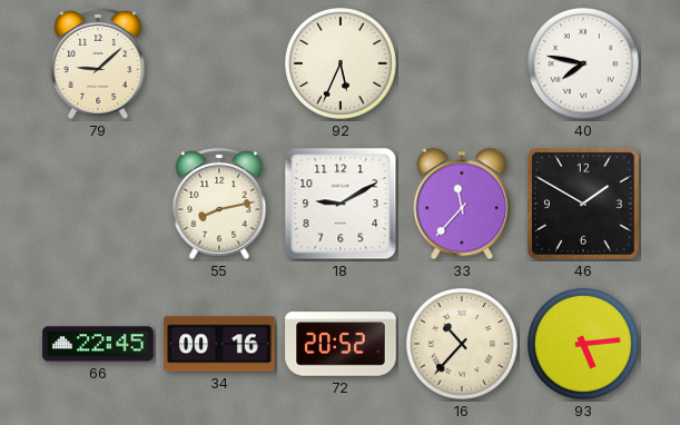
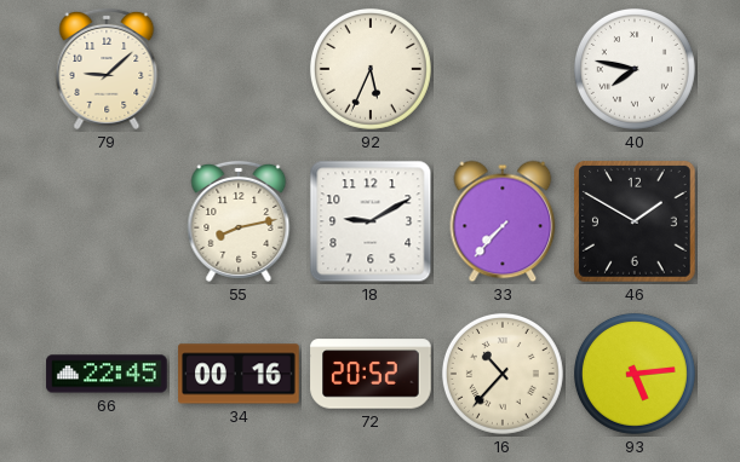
33: 11:37 -> 7:37 (503, 221)
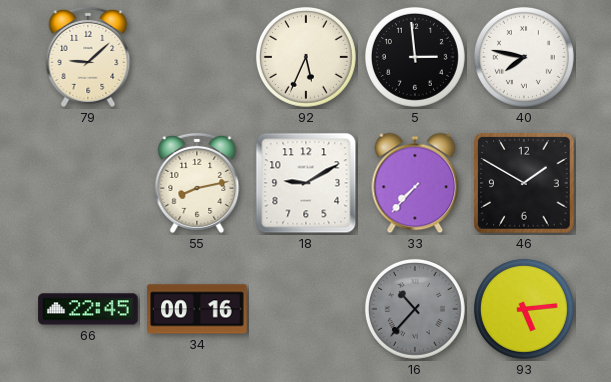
5: none -> 2:59 (415, 57)
72: 20:52 -> none (371, 374)
16 dial: cream -> grey (415, 309)
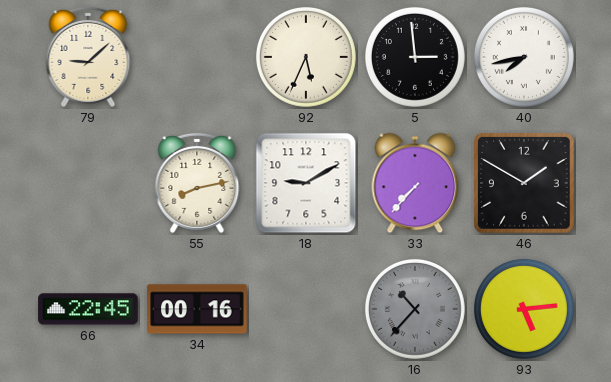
40: 7:47 -> 7:43 (524, 57)
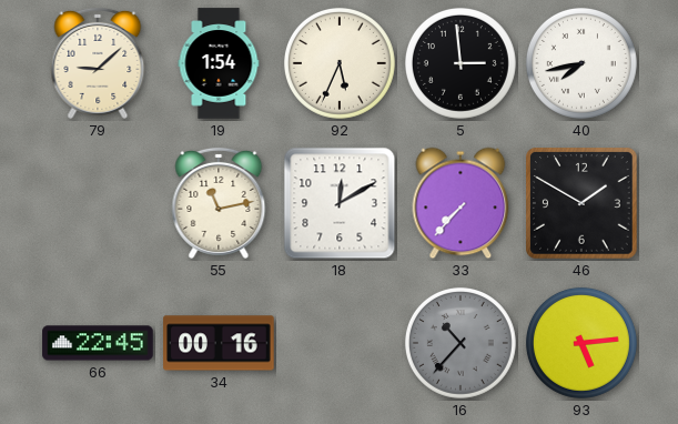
19: none -> 1:54 (219, 63)
55: 8:13 -> 11:13 (219, 203)
18: 9:10 -> 12:10 (340, 203)
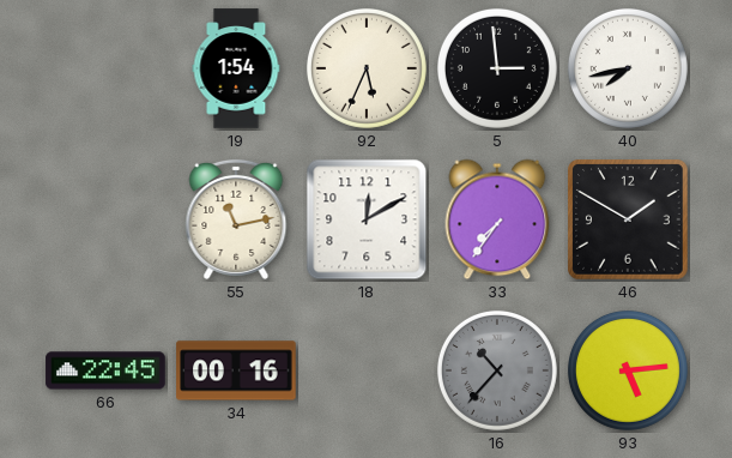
79: 9:08 -> none (98, 63)
33: 7:37 -> 7:36 (497, 219)
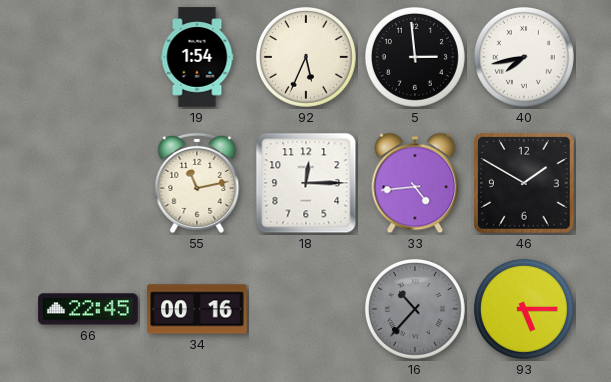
18: 12:10 -> 12:15 (306, 183)
33: 7:36 -> 4:44 (415, 183)
93: 5:14 -> 5:15 (524, 309)
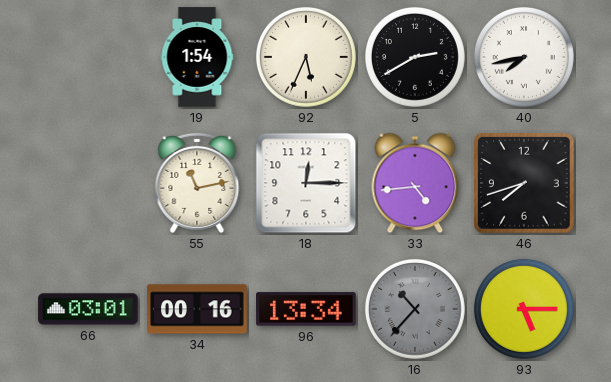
5: 2:59 -> 2:40 (415, 57)
46: 1:50 -> 7:42 (524, 183)
66: 22:45 -> 03:01 (88, 309)
96: none -> 13:34 (306, 309)
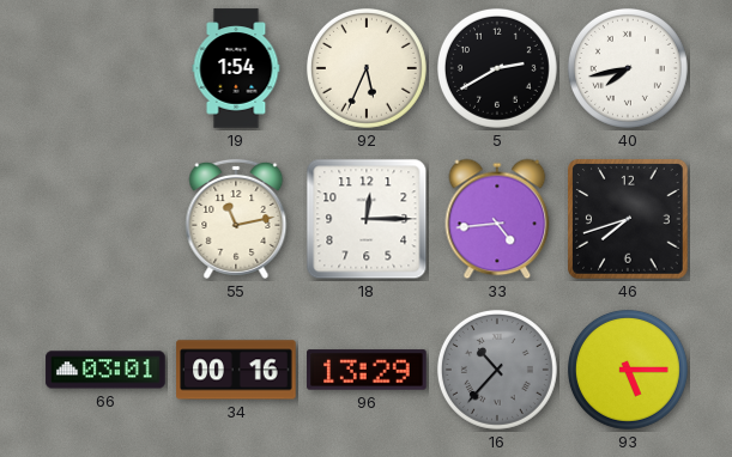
96: 13:34 -> 13:29 (367, 370)
